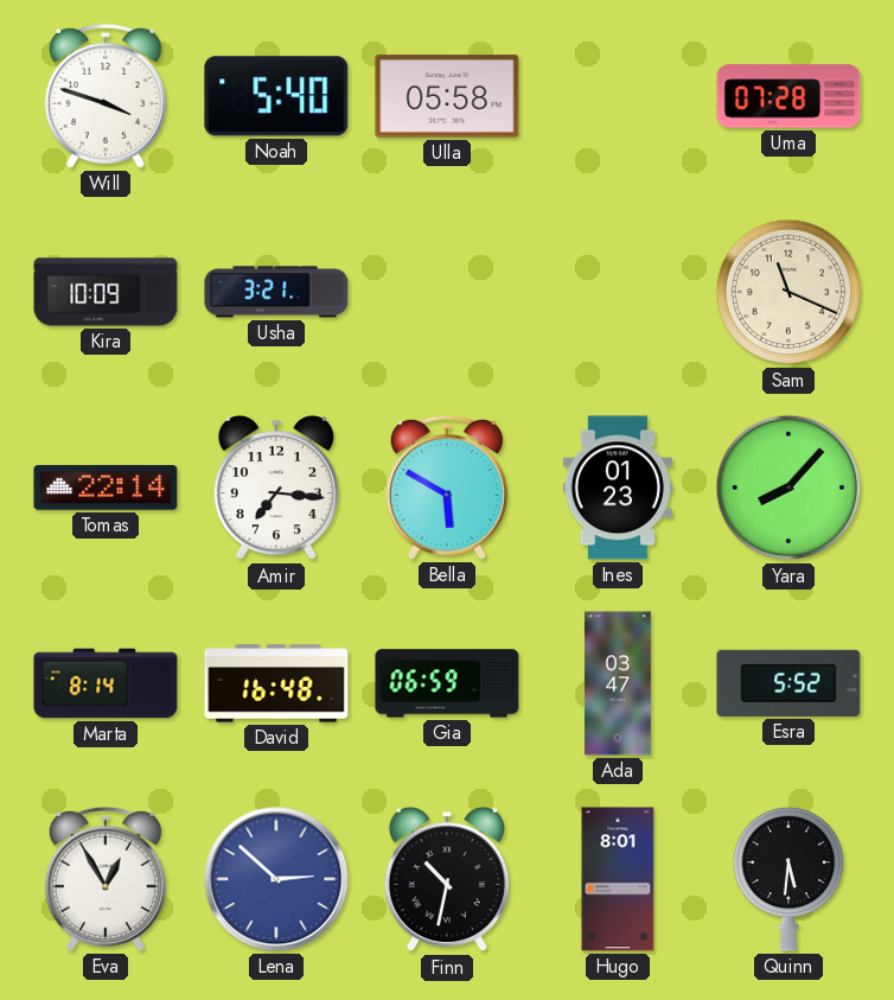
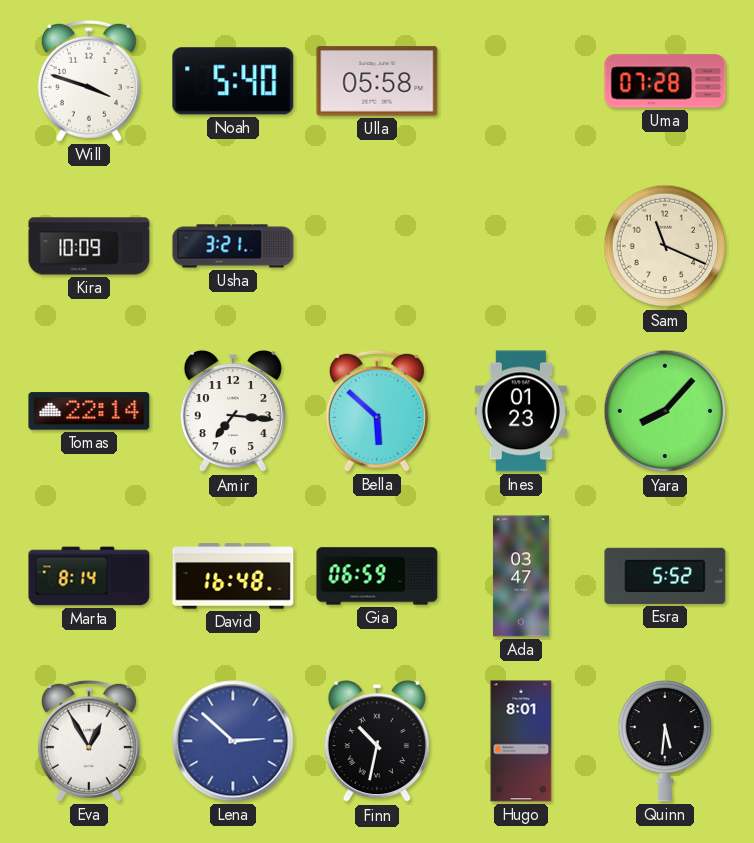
Bella: 5:50 -> 5:52 (377, 411)
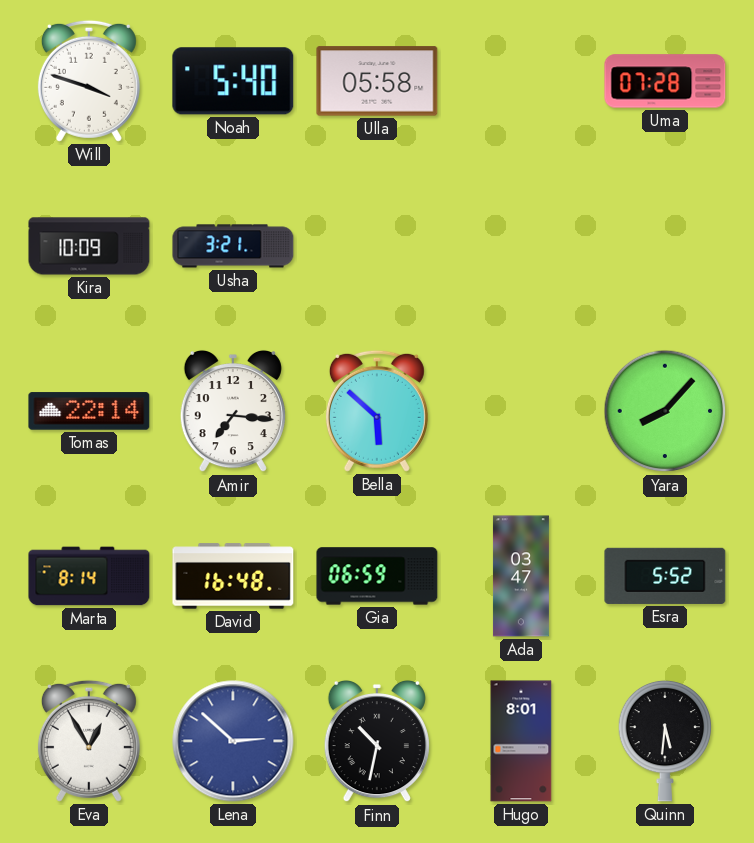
Sam: 11:19 -> none (665, 246)
Ines: 01:23 -> none (521, 411)
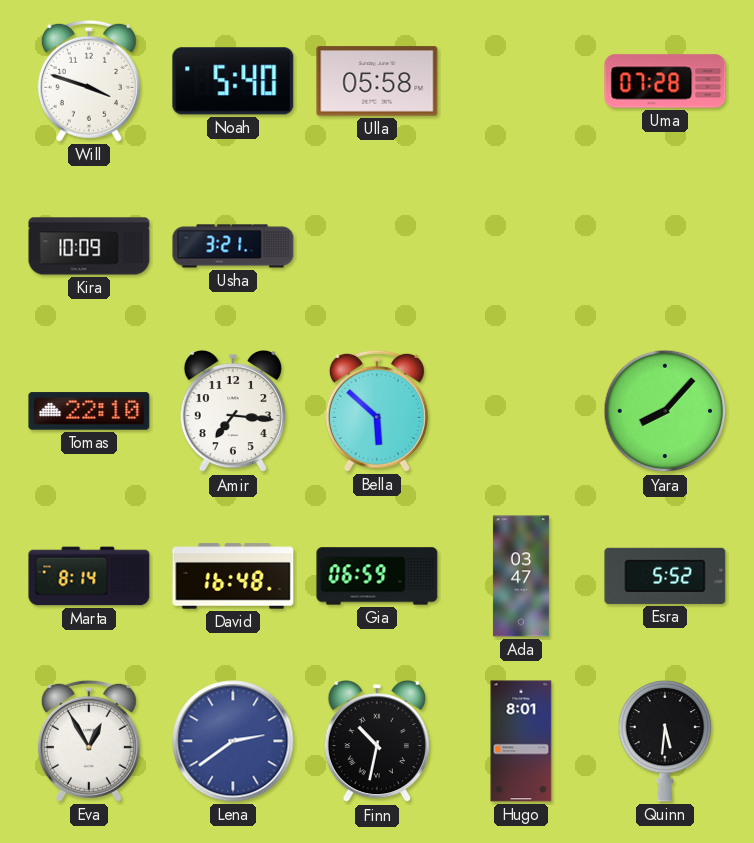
Tomas: 22:14 -> 22:10 (89, 411)
Lena: 2:52 -> 2:39 (233, 741)
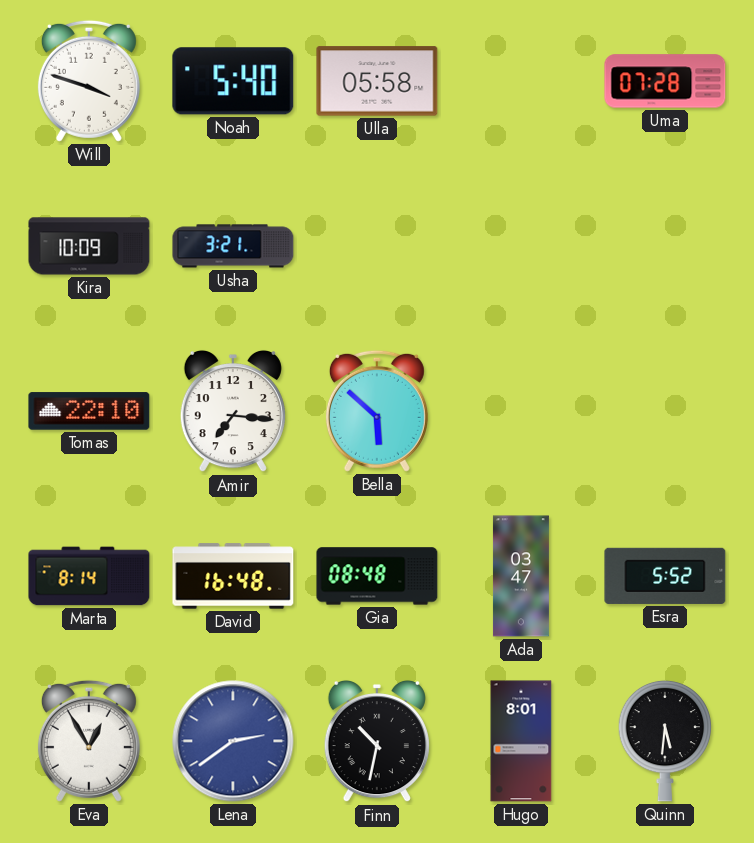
Yara: 8:07 -> none (665, 411)
Gia: 06:59 -> 08:48 (377, 576)
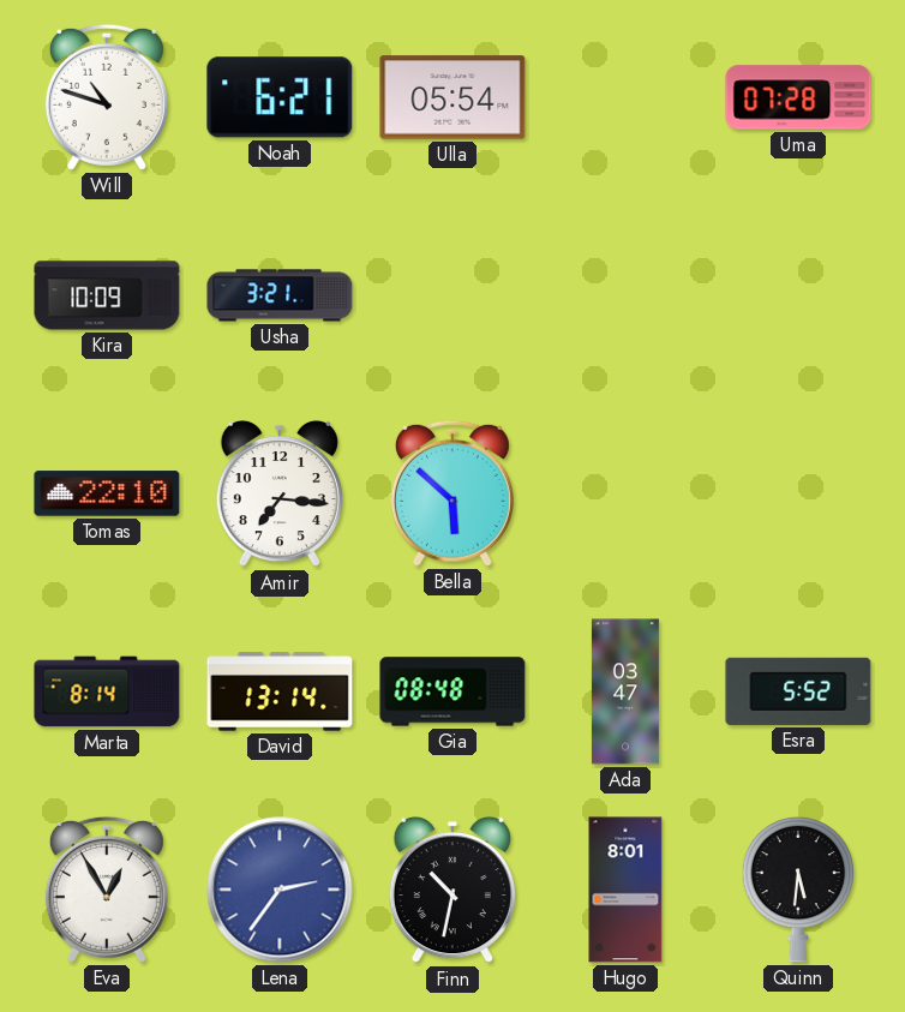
Will: 3:48 -> 10:48 (107, 97)
Noah: 5:40 -> 6:21 (280, 97)
Ulla: 05:58 -> 05:54 (452, 97)
David: 16:48 -> 13:14 (280, 691)
Lena: 2:39 -> 2:36 (280, 890)
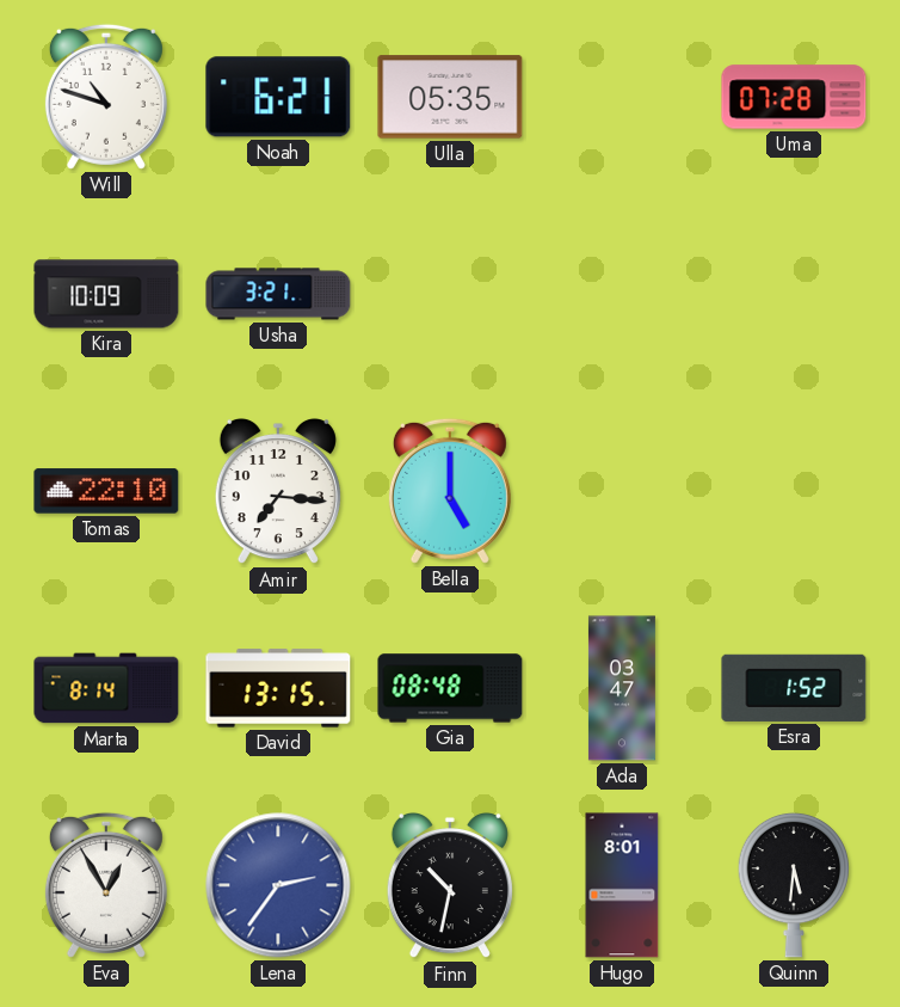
Ulla: 05:54 -> 05:35 (450, 97)
Bella: 5:52 -> 5:00 (450, 491)
David: 13:14 -> 13:15 (278, 688)
Esra: 5:52 -> 1:52 (794, 688)
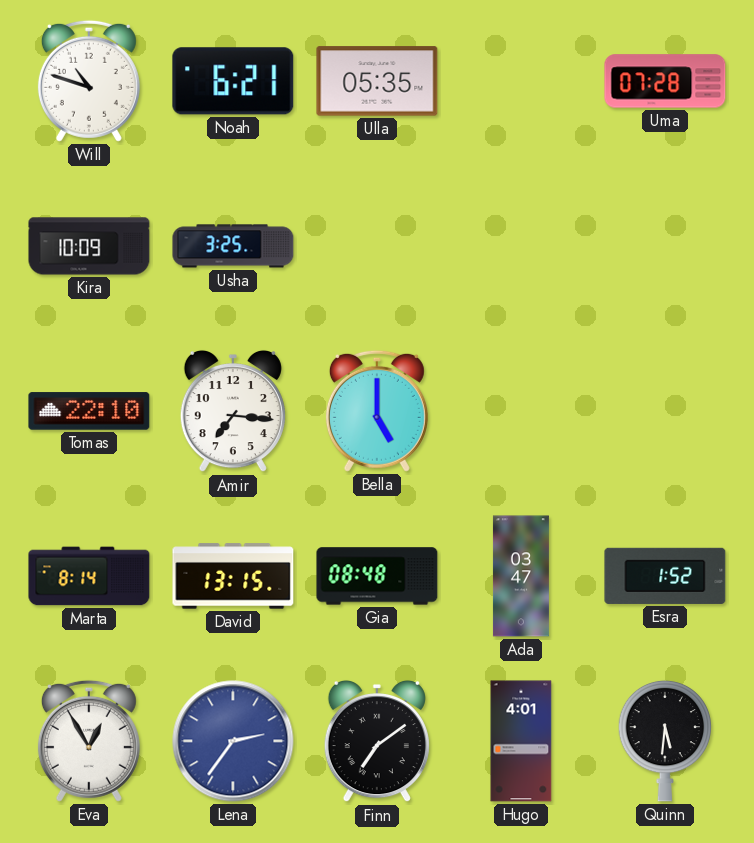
Usha: 3:21 -> 3:25 (233, 246)
Finn: 10:32 -> 7:09 (377, 741)
Hugo: 8:01 -> 4:01 (521, 741)
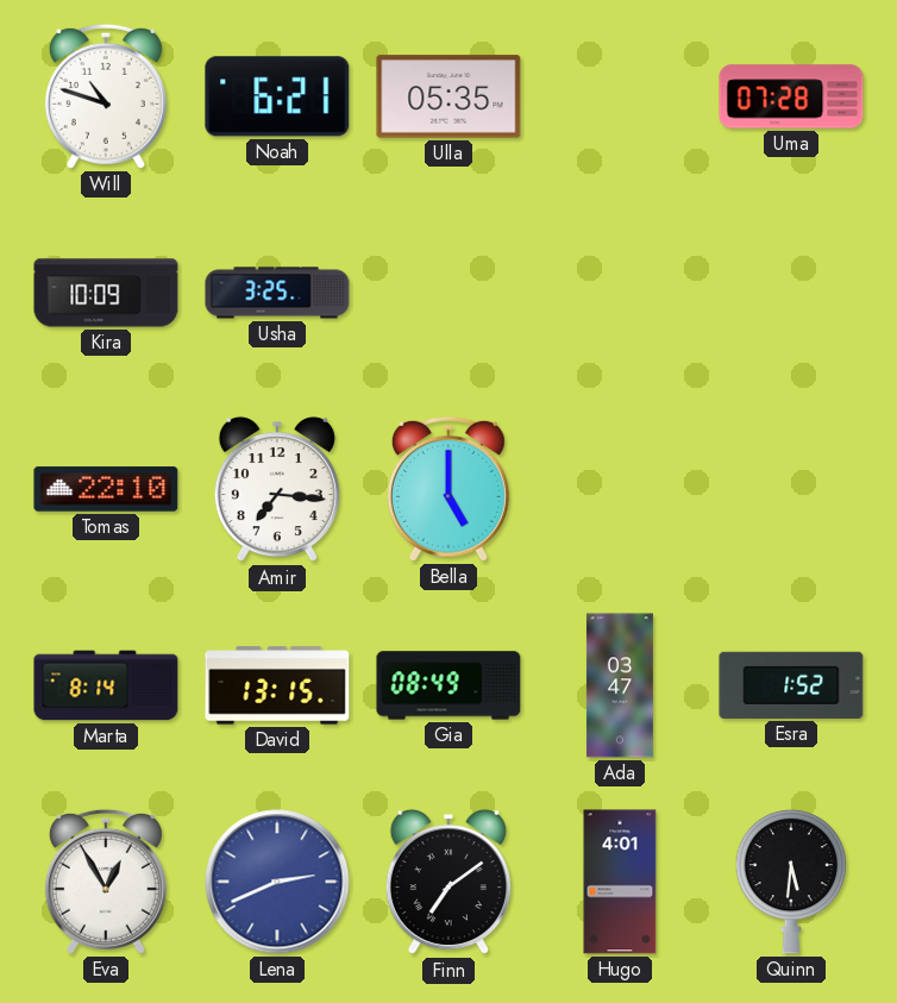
Gia: 08:48 -> 08:49 (448, 685)
Lena: 2:36 -> 2:41 (277, 882)
